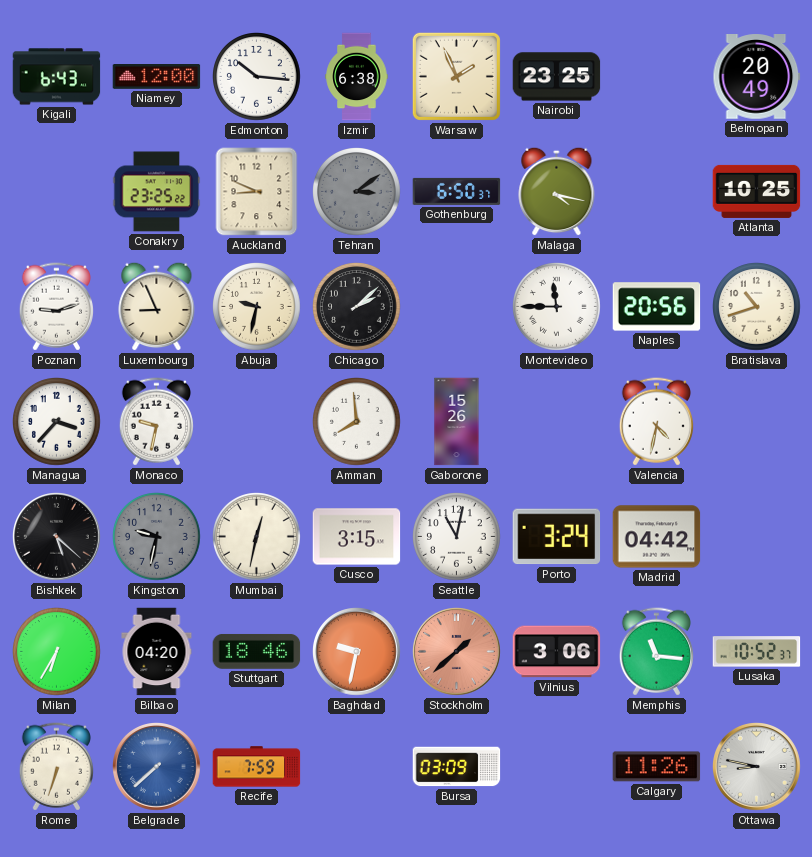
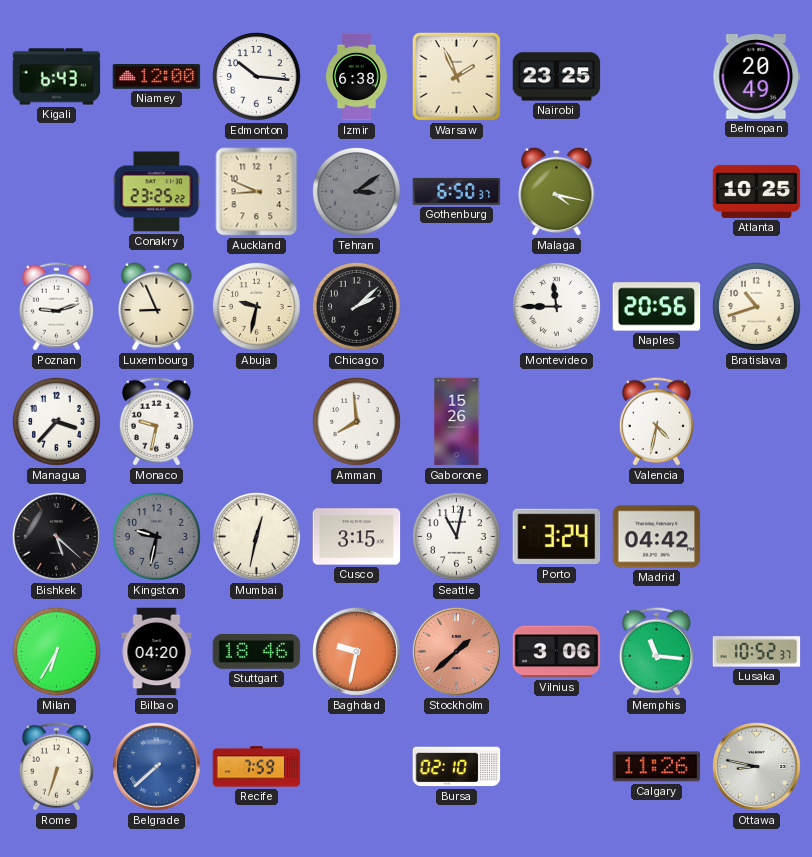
Bursa: 03:09 -> 02:10 (457, 767)
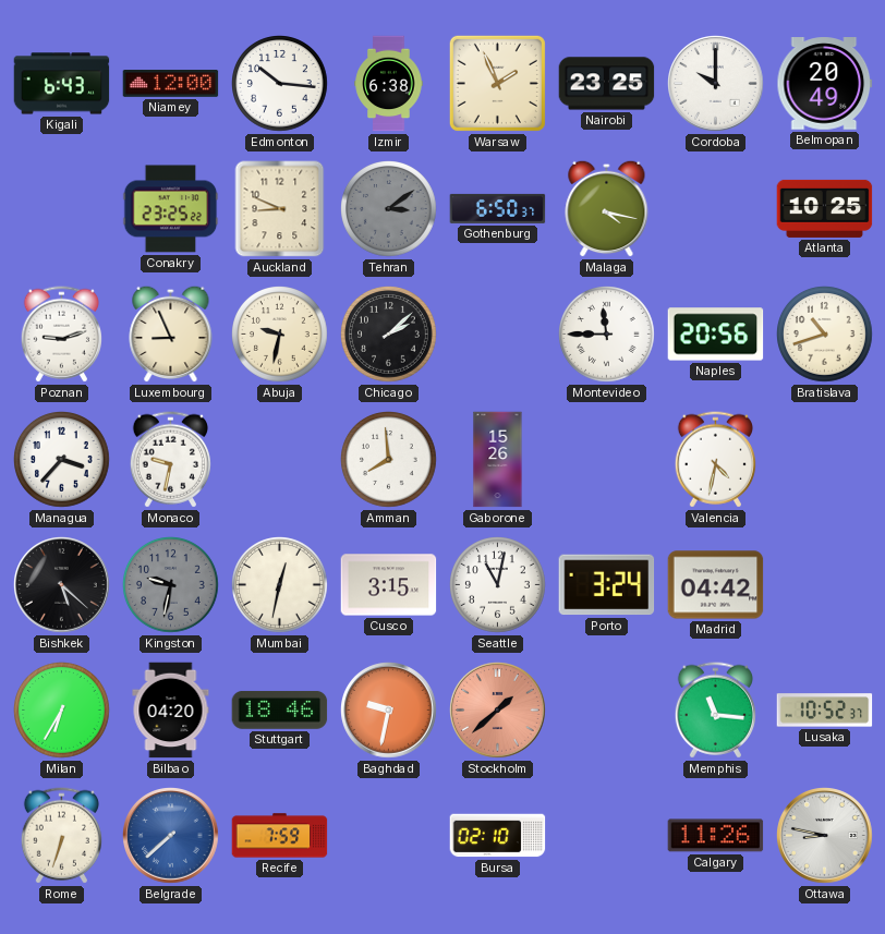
Cordoba: none -> 10:00 (716, 84)
Vilnius: 3:06 -> none (557, 652)
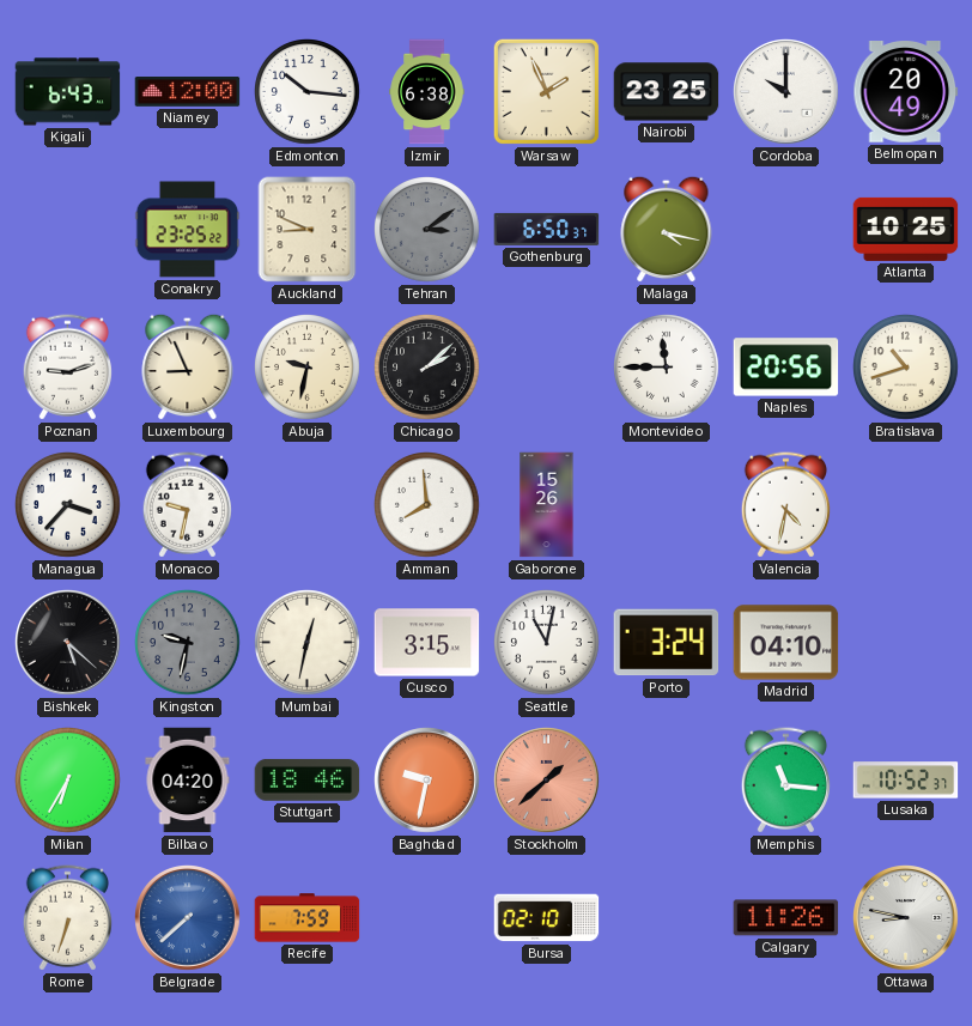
Madrid: 04:42 -> 04:10 (786, 643)
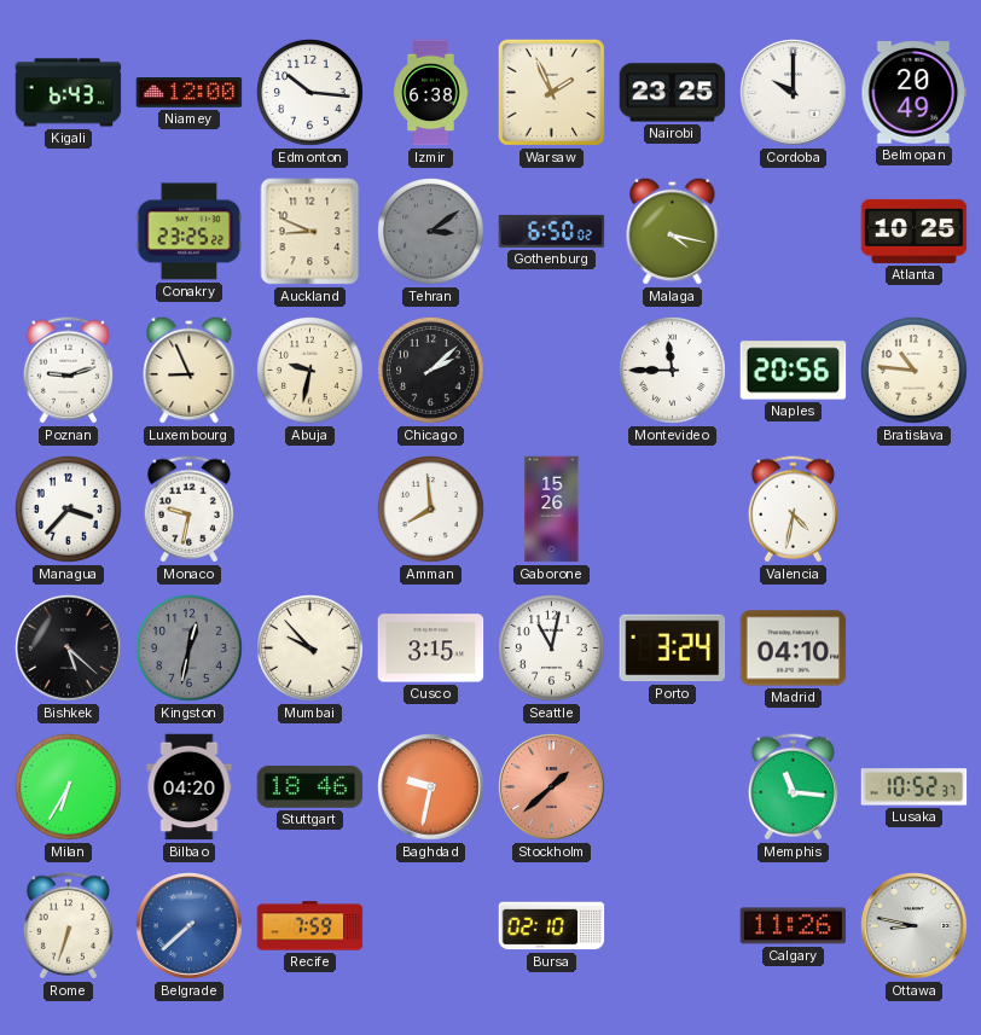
Gothenburg: 6:50:37 -> 6:50:02 (552, 231)
Bratislava: 10:42 -> 10:46 (915, 371)
Kingston: 9:32 -> 12:32 (190, 649)
Mumbai: 12:32 -> 9:53 (310, 649)
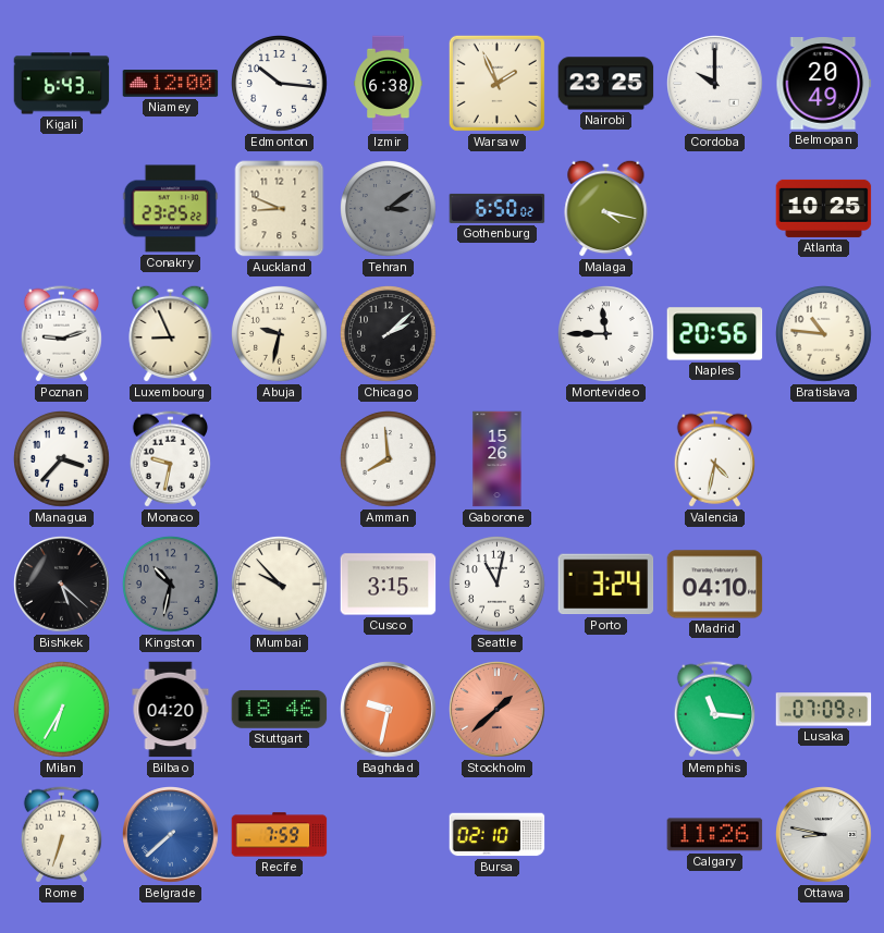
Kingston: 12:32 -> 10:32 (171, 585)
Lusaka: 10:52 -> 07:09 (824, 710)
